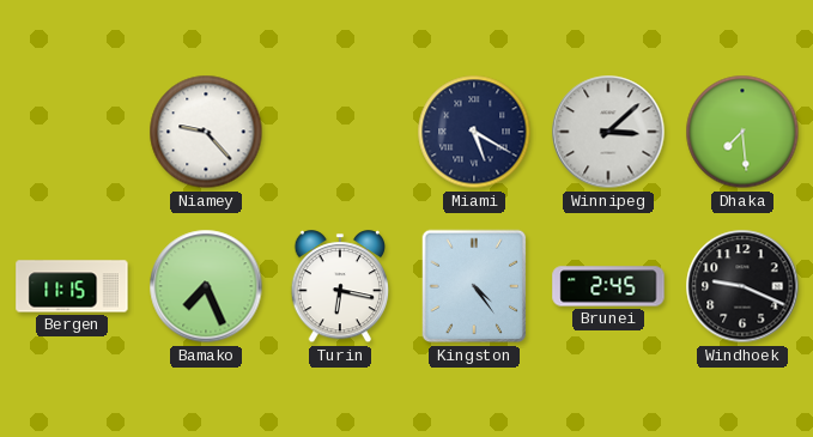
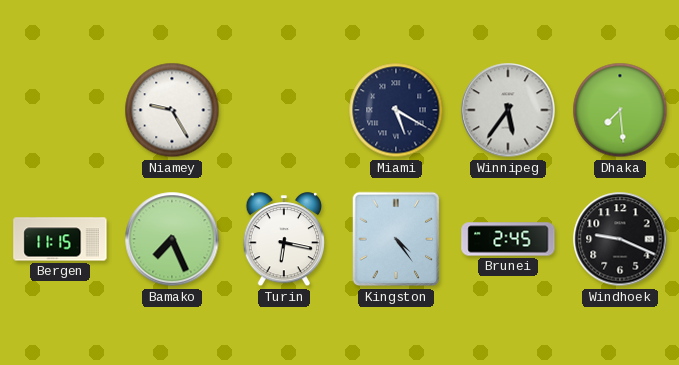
Niamey: 9:23 -> 9:25 (172, 110)
Winnipeg: 3:08 -> 5:36 (508, 110)
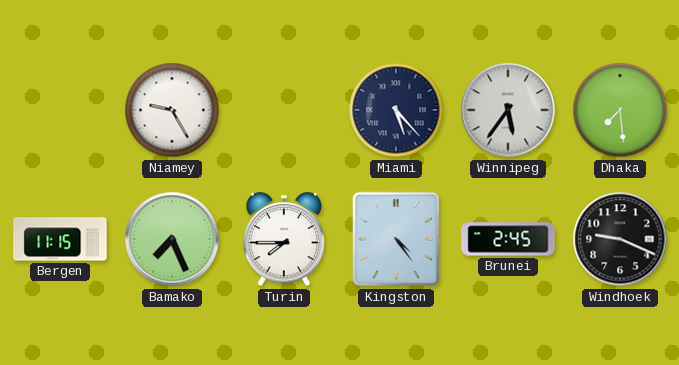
Miami: 5:20 -> 5:23 (396, 110)
Turin: 6:17 -> 7:45 (284, 240)
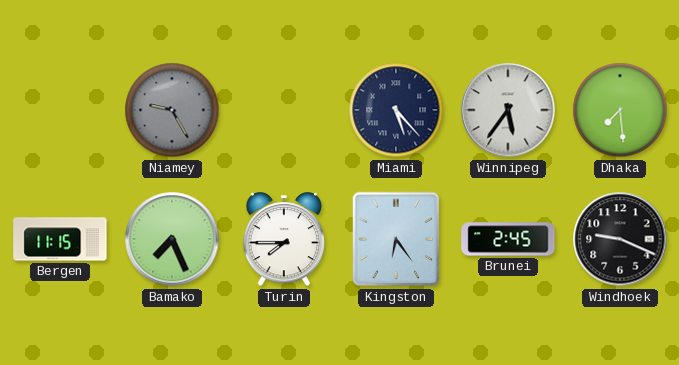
Niamey dial: white -> grey (172, 110)
Kingston: 4:24 -> 6:24 (396, 239)
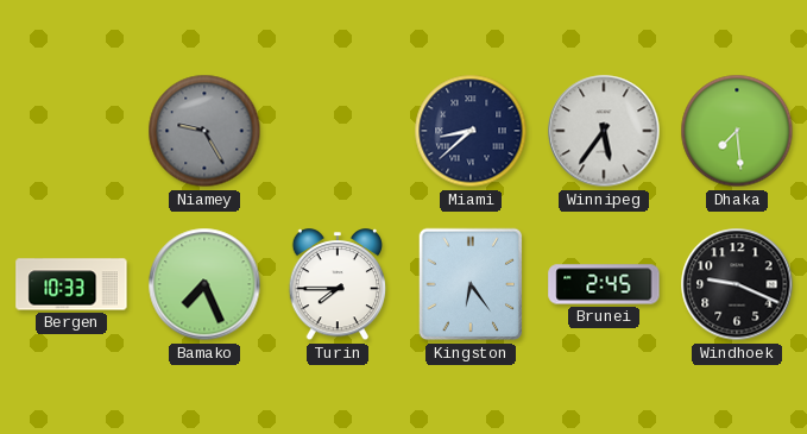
Miami: 5:23 -> 8:38 (471, 131)
Bergen: 11:15 -> 10:33 (71, 284)
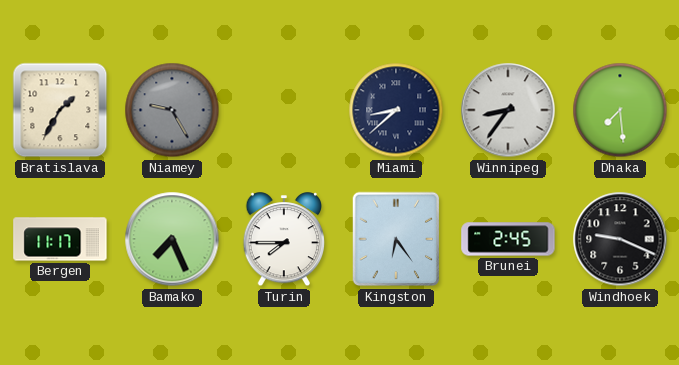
Bratislava: none -> 1:35 (60, 110)
Winnipeg: 5:36 -> 8:36 (508, 110)
Bergen: 10:33 -> 11:17 (60, 239)
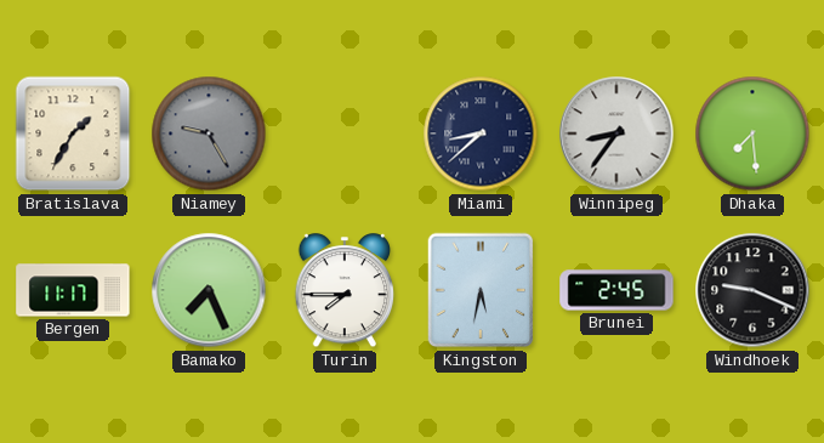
Kingston: 6:24 -> 5:32 (481, 290)
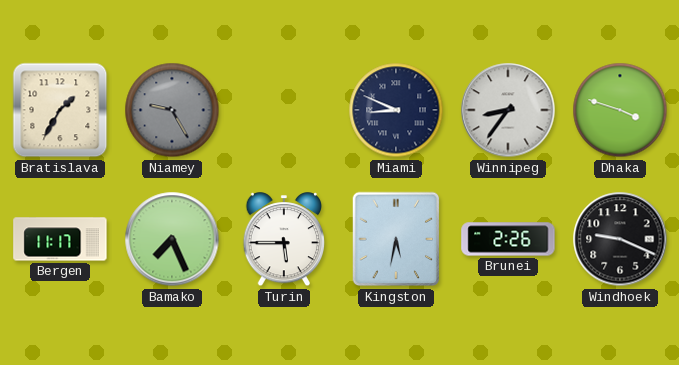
Miami: 8:38 -> 8:49 (396, 110)
Dhaka: 7:29 -> 3:48 (620, 110)
Turin: 7:45 -> 5:45 (284, 240)
Brunei: 2:45 -> 2:26 (508, 239)
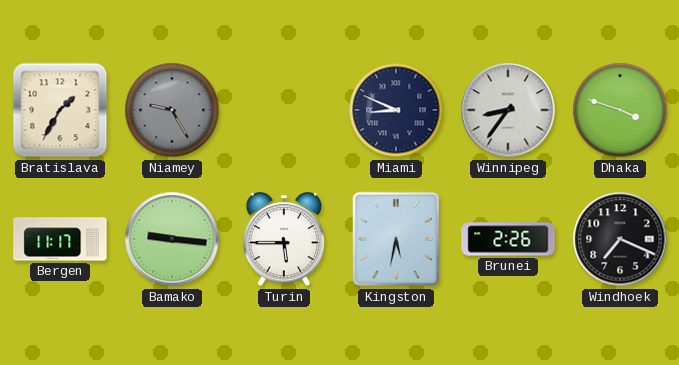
Bamako: 7:26 -> 9:16 (172, 239)
Windhoek: 9:19 -> 7:19 (620, 239)
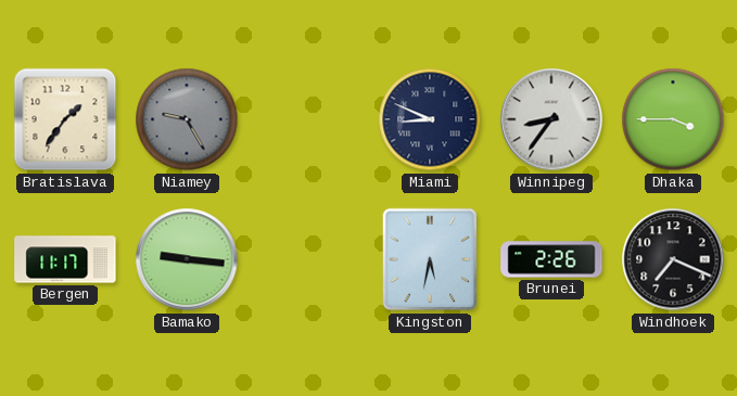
Bratislava: 1:35 -> 1:36 (65, 119)
Dhaka: 3:48 -> 3:45 (673, 119)
Turin: 5:45 -> none (284, 240)
